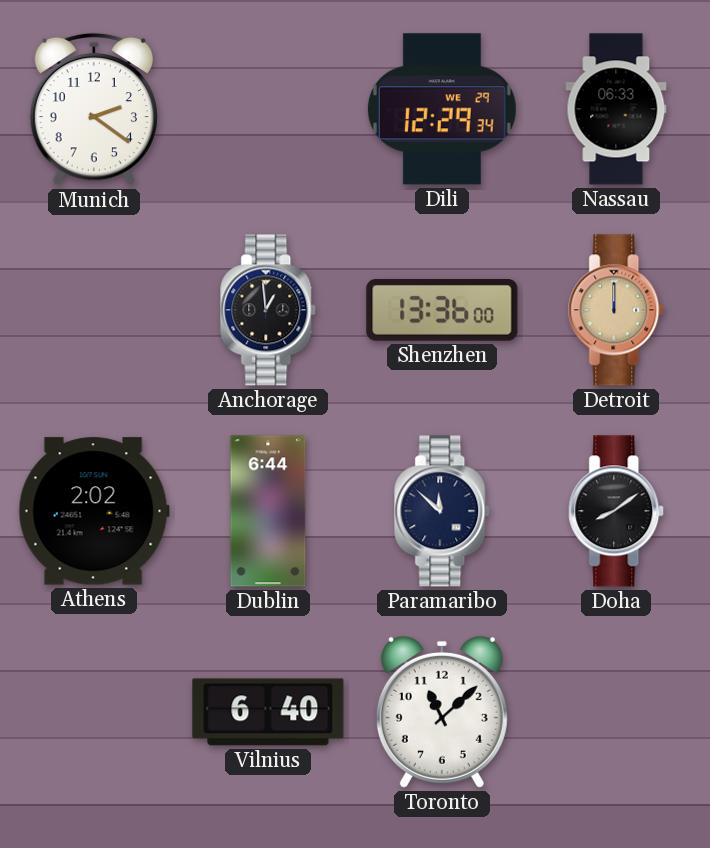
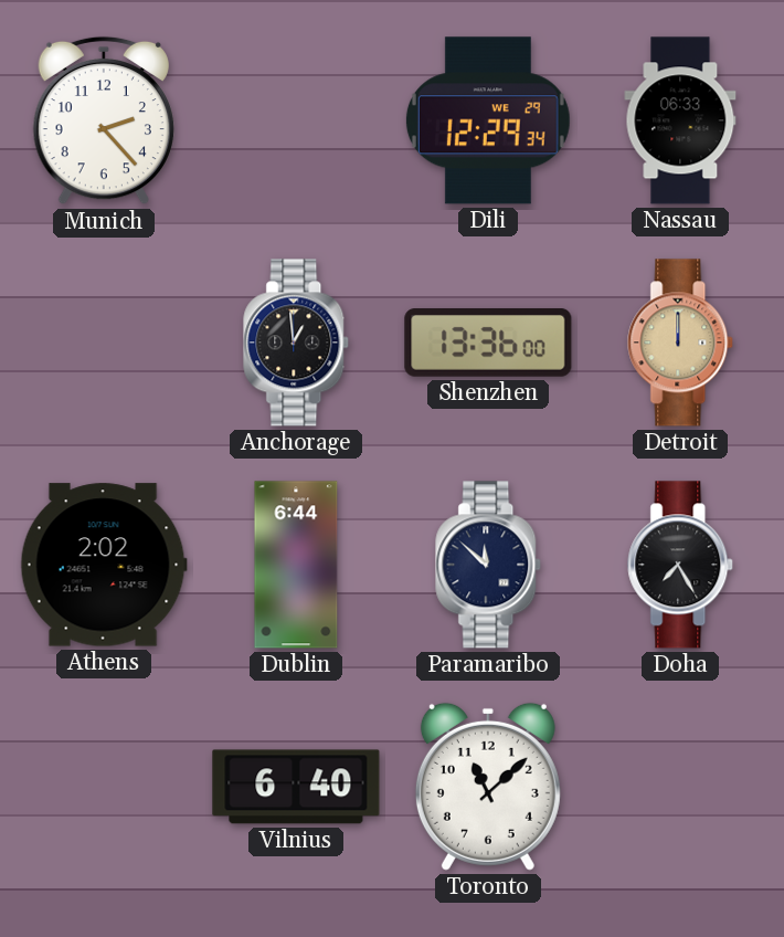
Munich: 2:21 -> 2:23 (104, 120)
Doha: 8:09 -> 7:25 (681, 565)
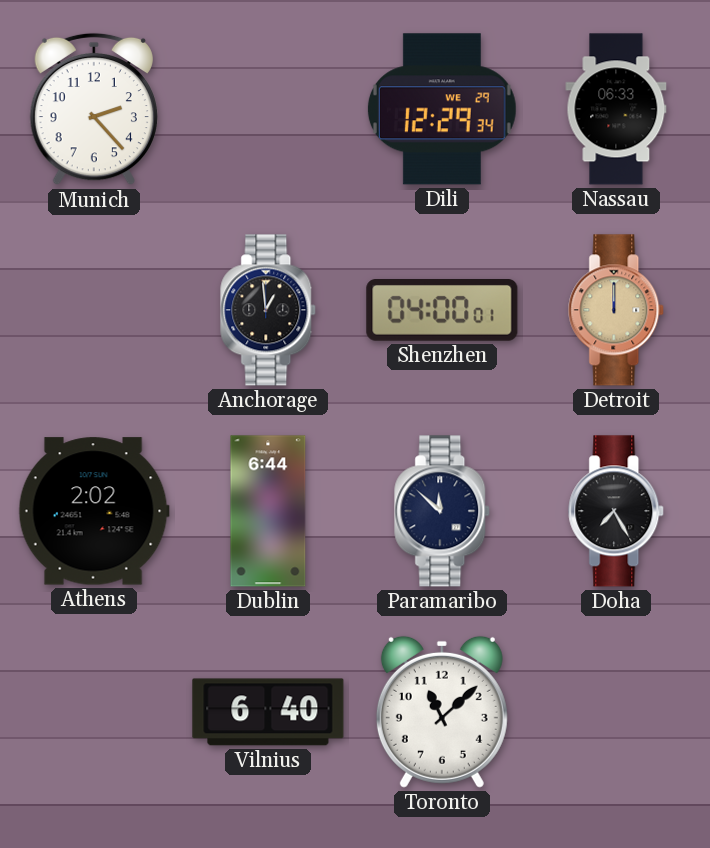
Shenzhen: 13:36 -> 04:00 (442, 311)
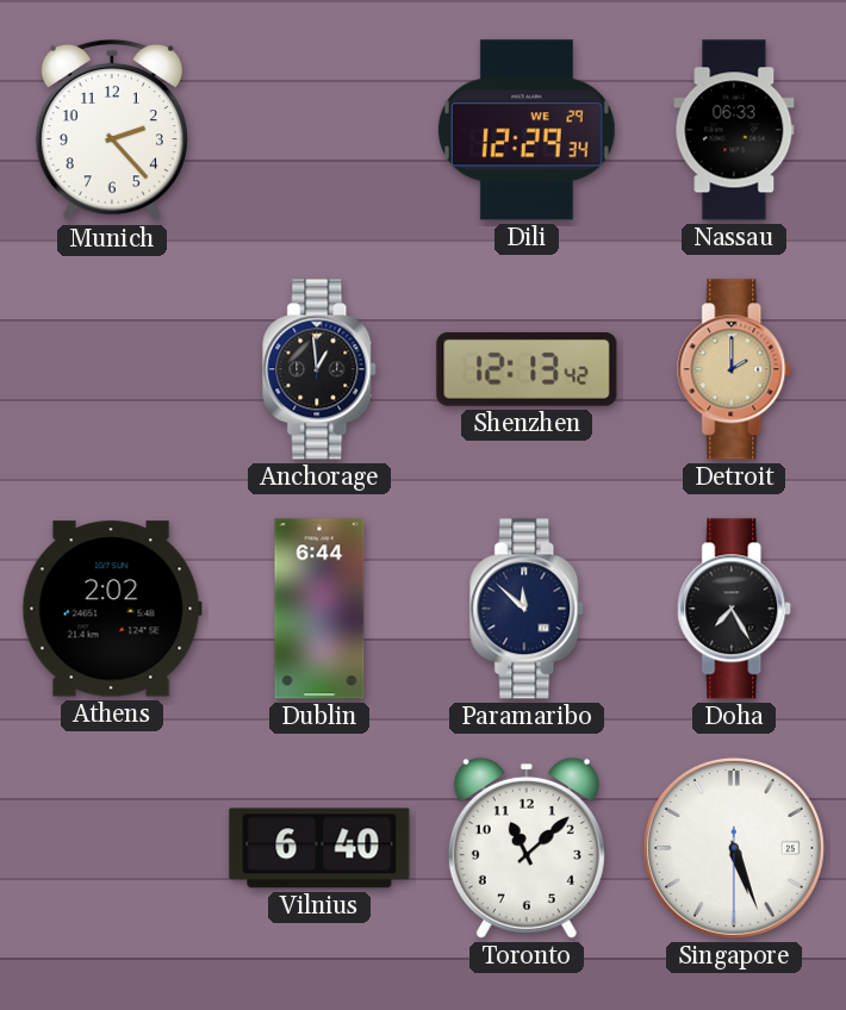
Shenzhen: 04:00 -> 12:13 (527, 370)
Detroit: 12:00 -> 2:00 (735, 369)
Singapore: none -> 5:26 (734, 848)
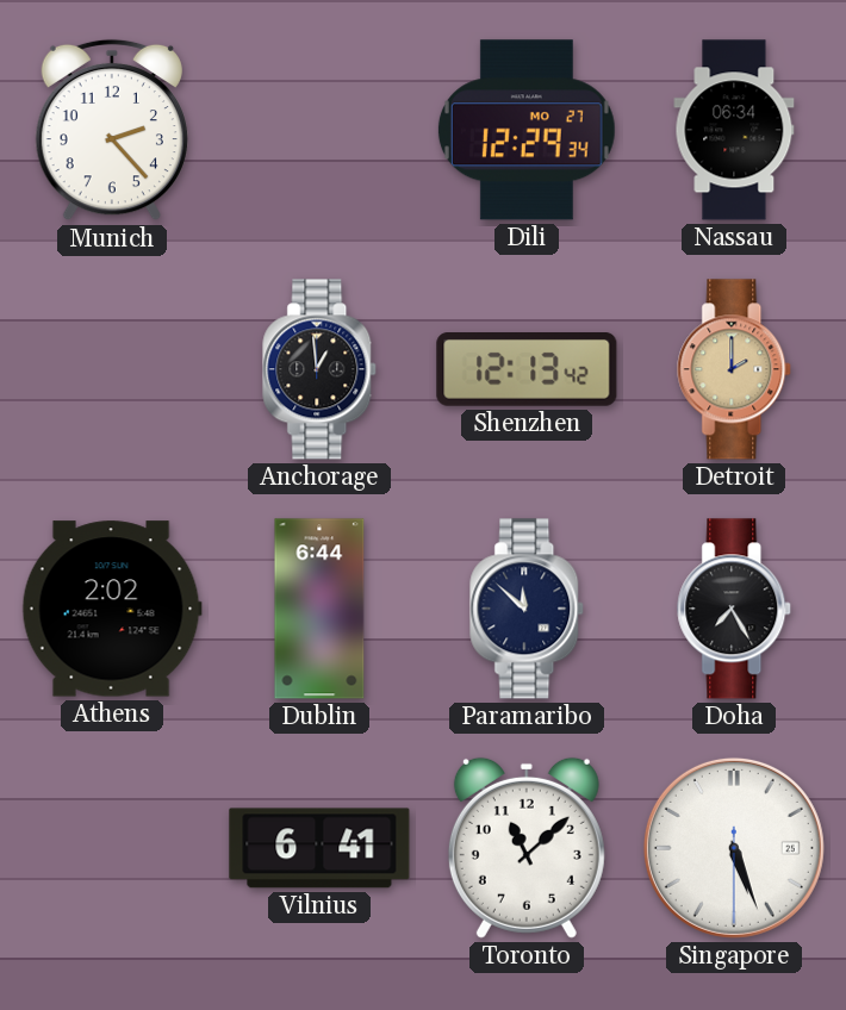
Dili date: WE 29 -> MO 27 (527, 130)
Nassau: 06:33 -> 06:34 (734, 130)
Vilnius: 6:40 -> 6:41 (319, 848)
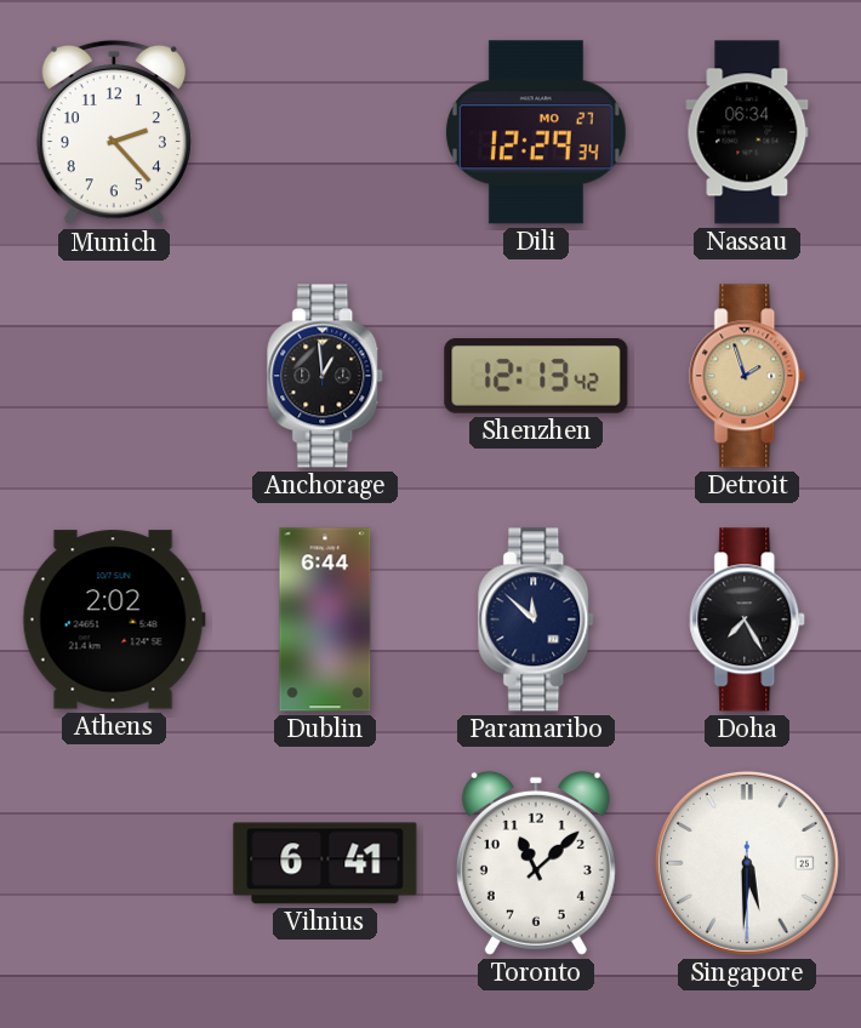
Detroit: 2:00 -> 1:57 (748, 376)
Singapore: 5:26 -> 5:30 (747, 863)
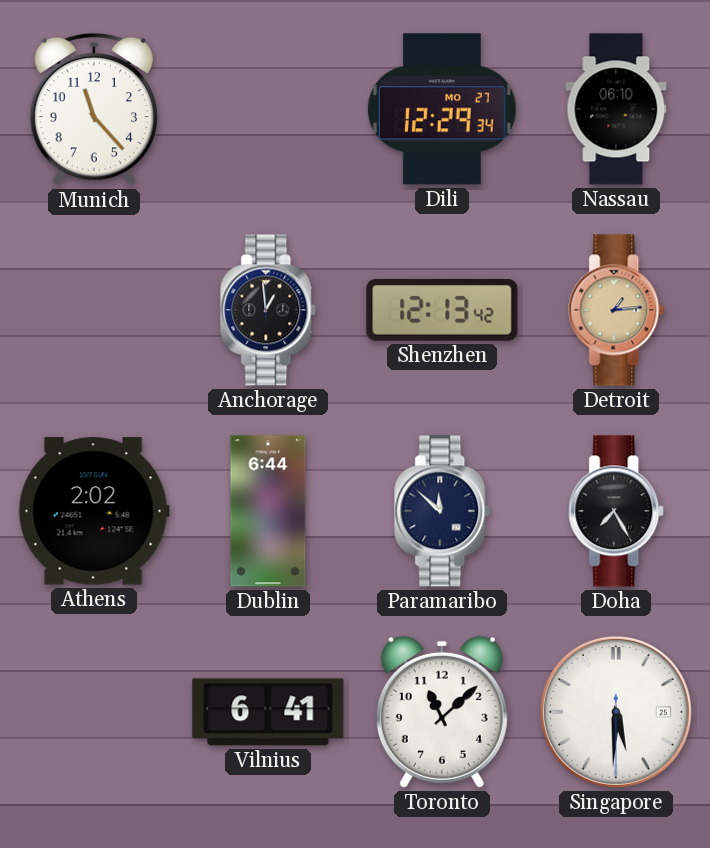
Munich: 2:23 -> 11:23 (94, 109)
Nassau: 06:34 -> 06:10 (616, 109)
Detroit: 1:57 -> 1:14 (617, 310)
